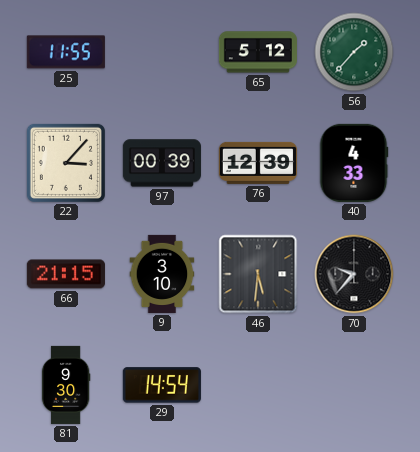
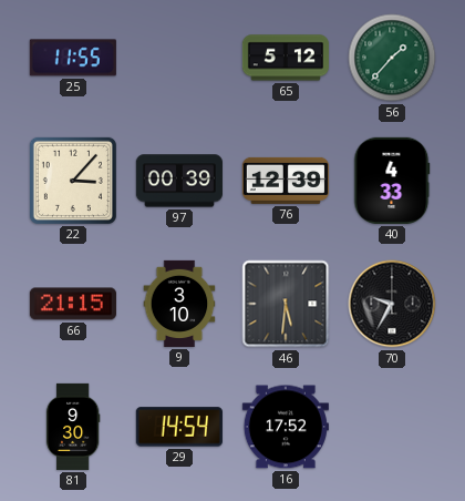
70: 9:37 -> 9:35 (392, 304)
16: none -> 17:52 (286, 427)
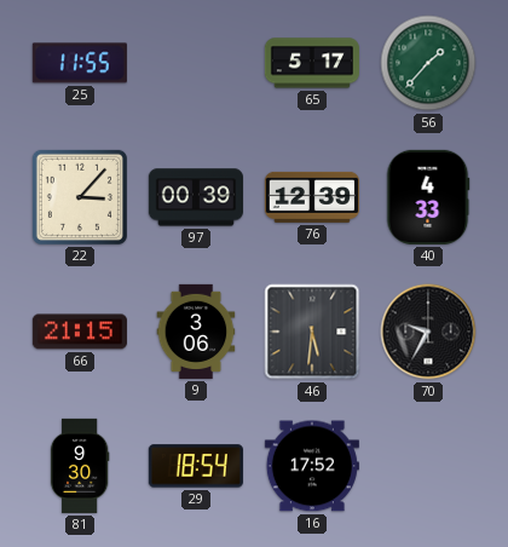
65: 5:12 -> 5:17 (312, 63)
9: 3:10 -> 3:06 (196, 332)
29: 14:54 -> 18:54 (196, 466)
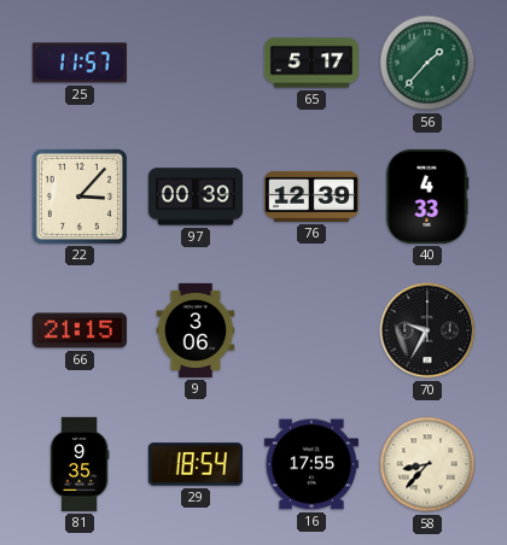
25: 11:55 -> 11:57 (80, 63)
46: 5:31 -> none (312, 332)
81: 9:30 -> 9:35 (80, 464)
16: 17:52 -> 17:55 (311, 464)
58: none -> 8:37 (427, 464)
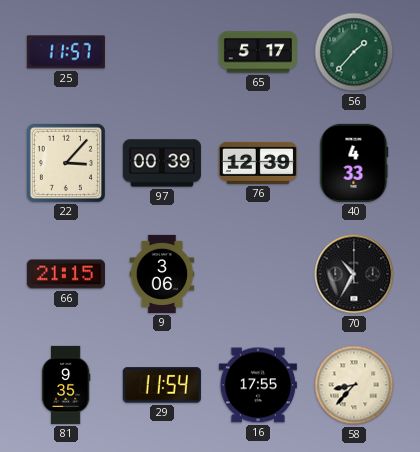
70: 9:35 -> 10:35 (354, 274)
29: 18:54 -> 11:54 (162, 385)
